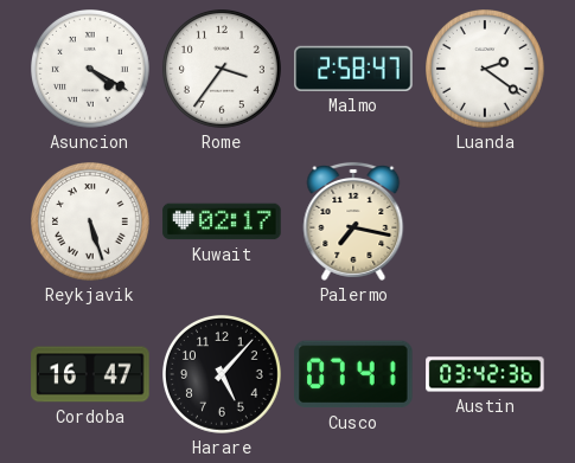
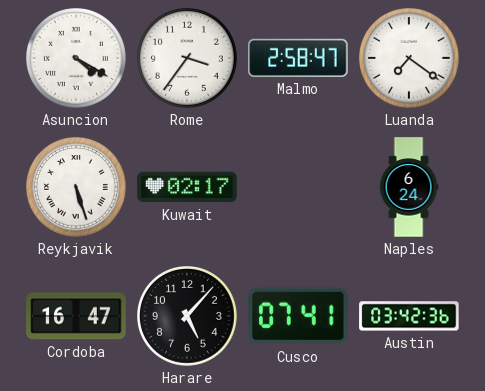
Luanda: 2:21 -> 7:21 (410, 59)
Palermo: 7:17 -> none (353, 221)
Naples: none -> 6:24 (409, 187)
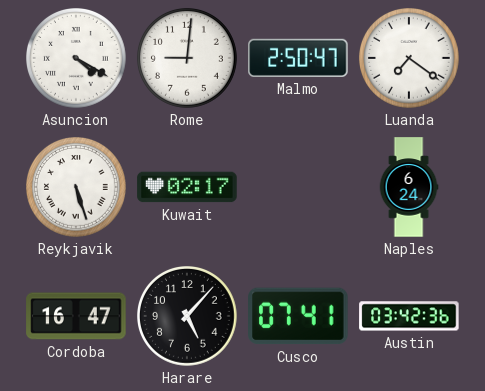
Rome: 3:36 -> 9:01 (188, 59)
Malmo: 2:58 -> 2:50 (298, 58)
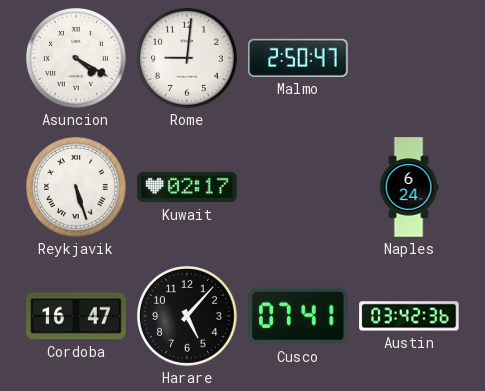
Luanda: 7:21 -> none (410, 59)
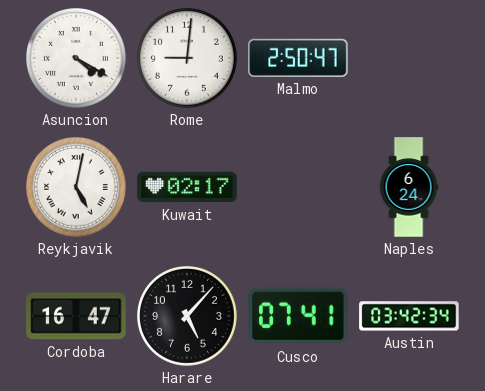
Reykjavik: 5:27 -> 5:02 (77, 188)
Austin: 03:42:36 -> 03:42:34 (409, 316)
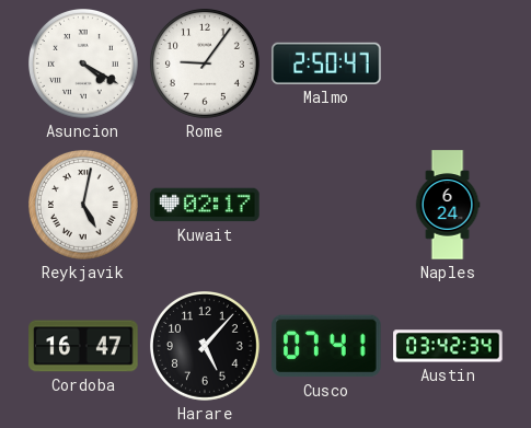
Rome: 9:01 -> 9:06 (206, 65)
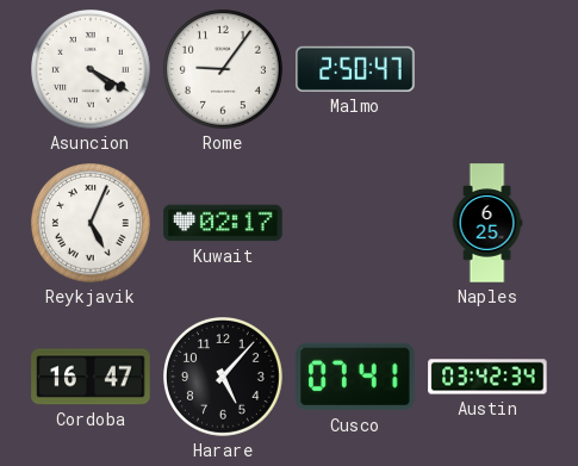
Reykjavik: 5:02 -> 5:04 (92, 224)
Naples: 6:24 -> 6:25 (487, 223)
